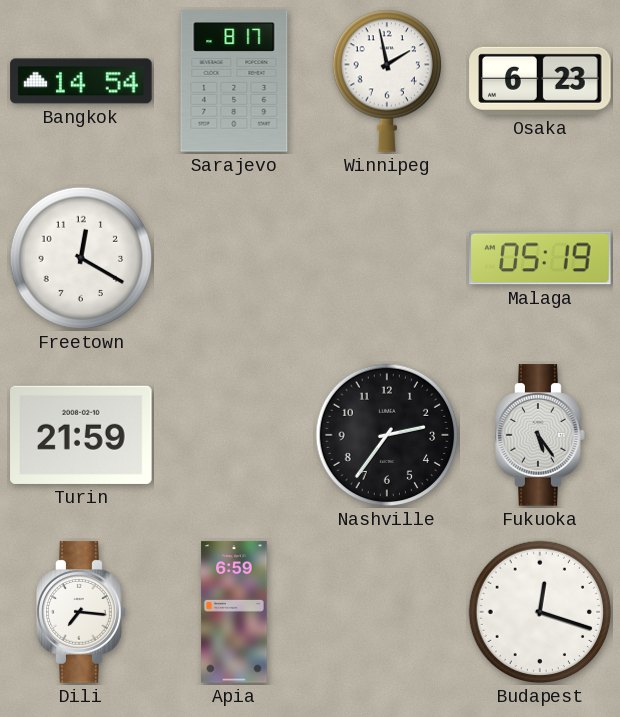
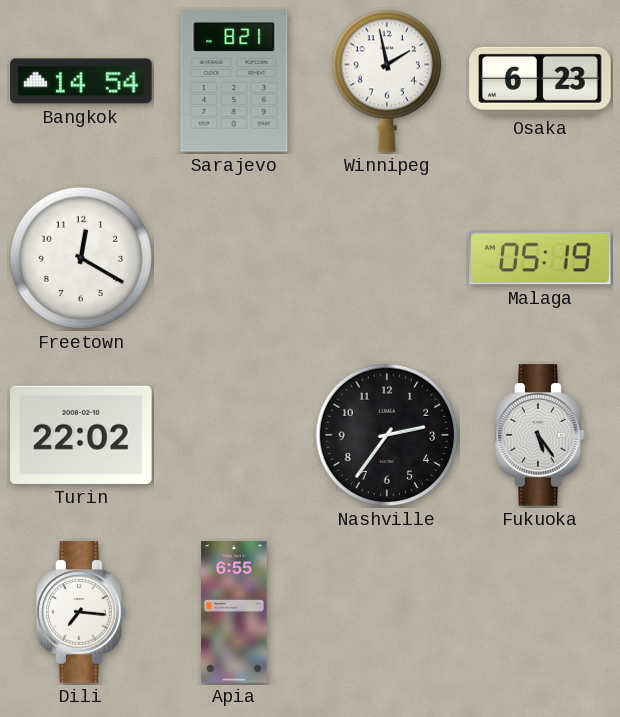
Sarajevo: 8:17 -> 8:21 (234, 81)
Turin: 21:59 -> 22:02 (81, 435)
Apia: 6:59 -> 6:55 (234, 612)
Budapest: 12:18 -> none (540, 612)
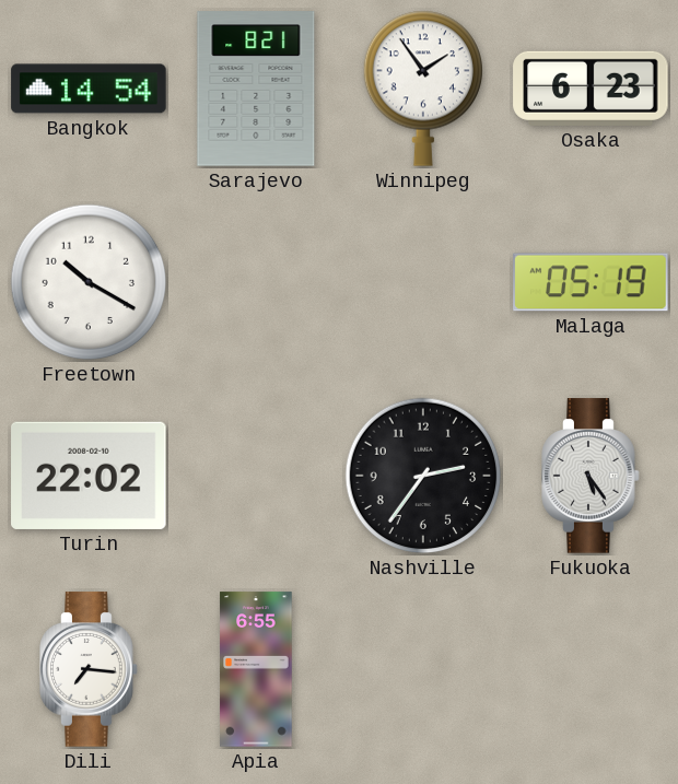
Winnipeg: 1:58 -> 1:54 (422, 89)
Freetown: 12:20 -> 10:20 (89, 282)
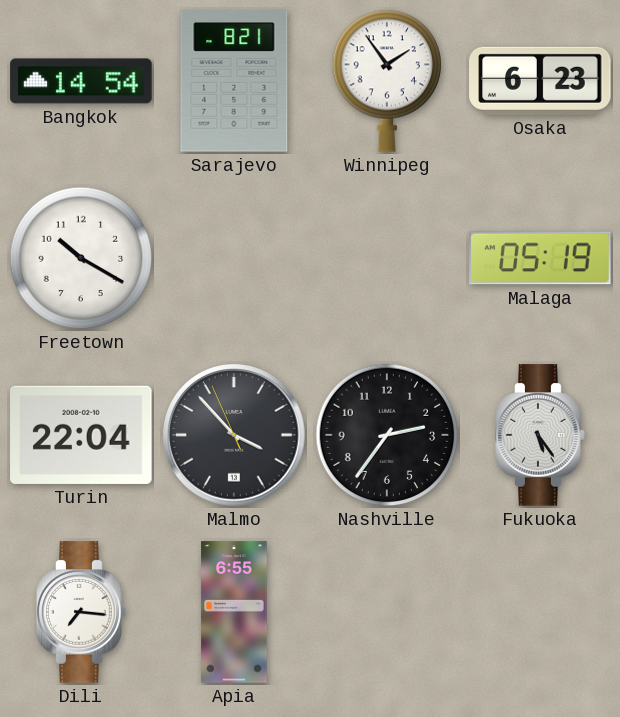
Turin: 22:02 -> 22:04 (81, 435)
Malmo: none -> 3:52 (234, 435)
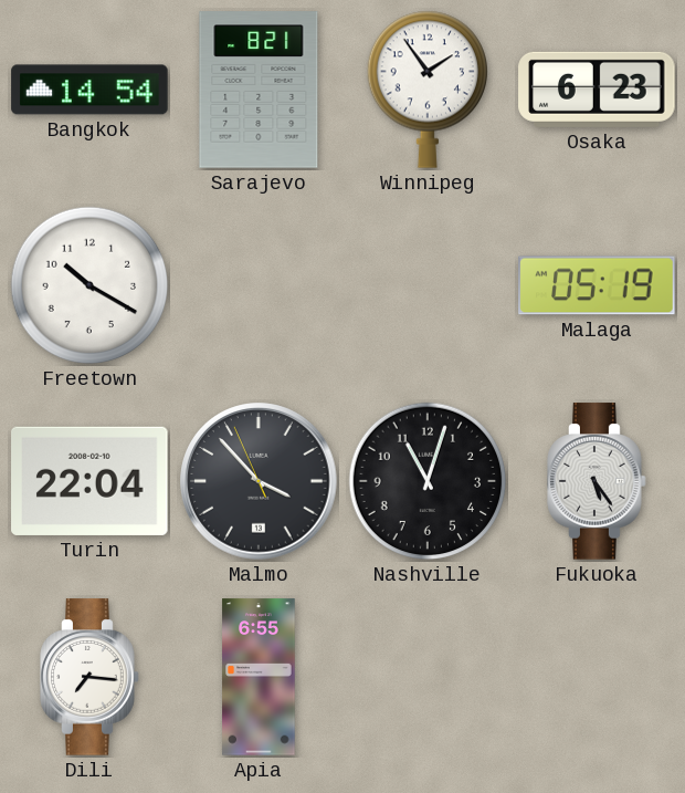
Nashville: 2:36 -> 11:03 (428, 481)
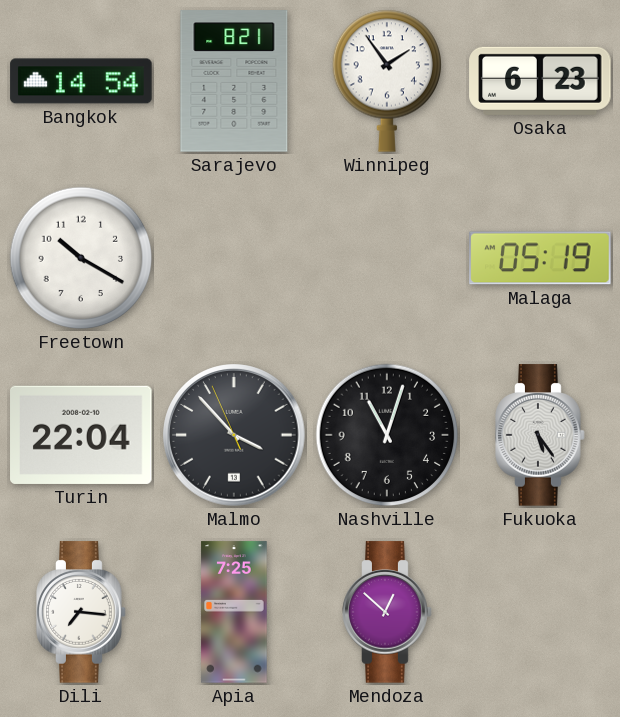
Apia: 6:55 -> 7:25 (234, 612)
Mendoza: none -> 12:52 (387, 612)
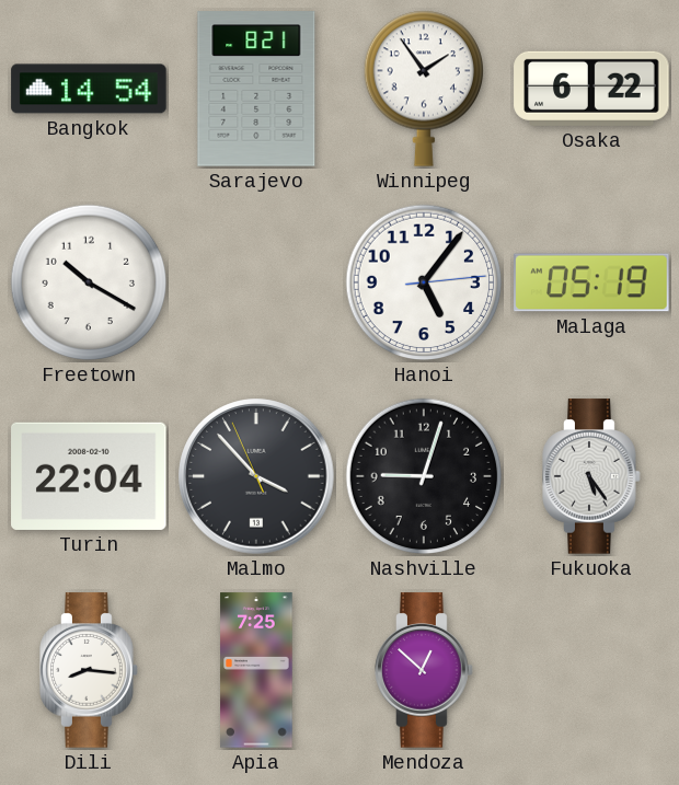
Osaka: 6:23 -> 6:22 (591, 89)
Hanoi: none -> 5:06 (424, 282)
Nashville: 11:03 -> 9:03 (424, 476)
Dili: 7:16 -> 8:16 (89, 670)
